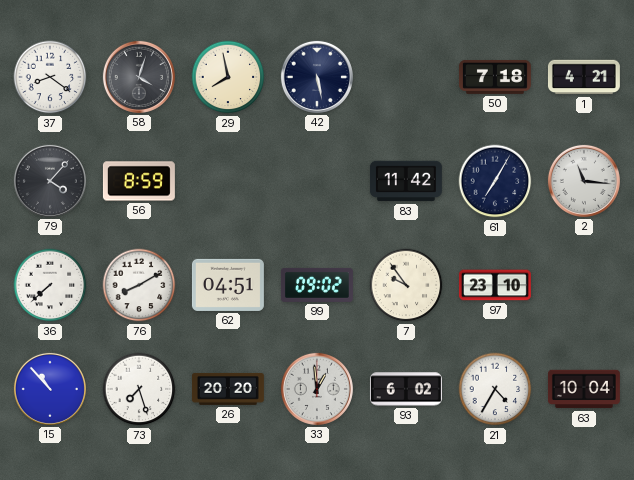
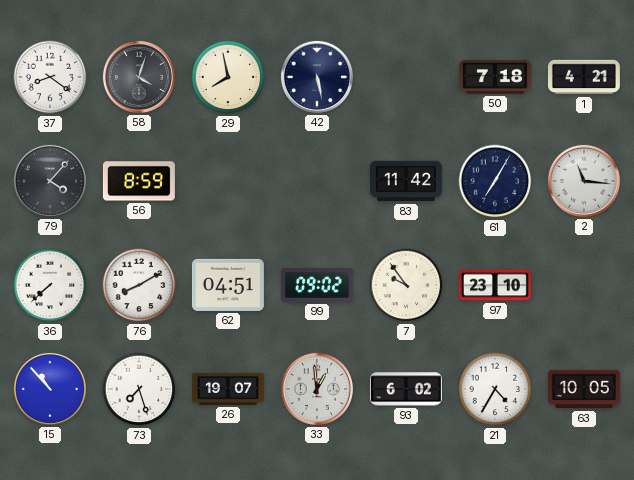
26: 20:20 -> 19:07 (228, 389)
63: 10:04 -> 10:05 (584, 389)
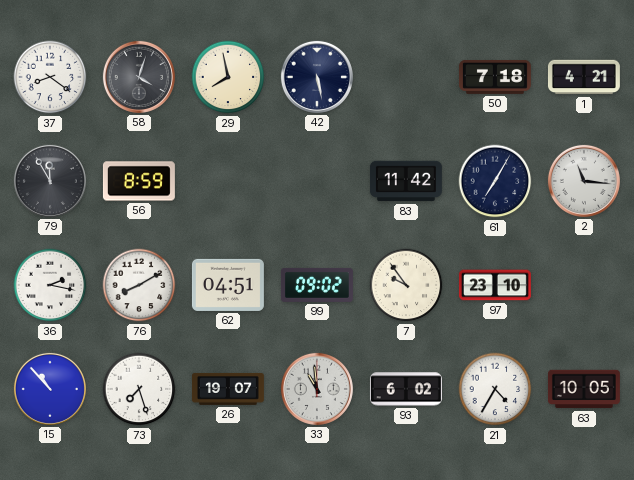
79: 4:07 -> 11:55 (50, 181)
36: 7:38 -> 2:17 (50, 285)
33: 12:59 -> 10:59 (317, 389)
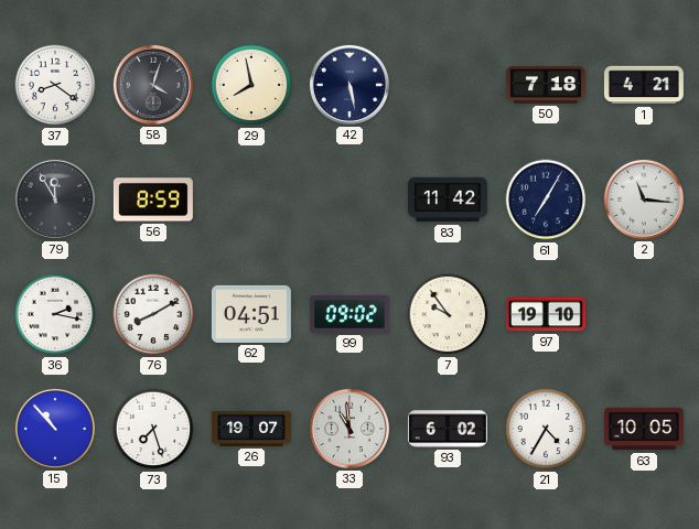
97: 23:10 -> 19:10 (546, 314)
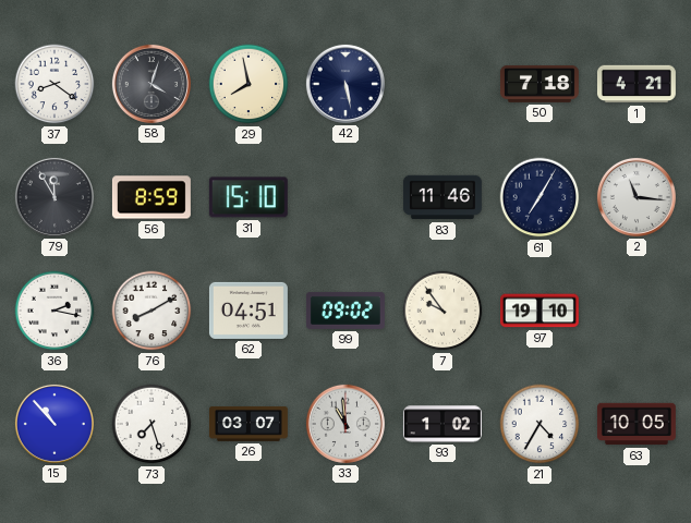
31: none -> 15:10 (248, 197)
83: 11:42 -> 11:46 (443, 197)
26: 19:07 -> 03:07 (248, 424)
93: 6:02 -> 1:02 (443, 424)
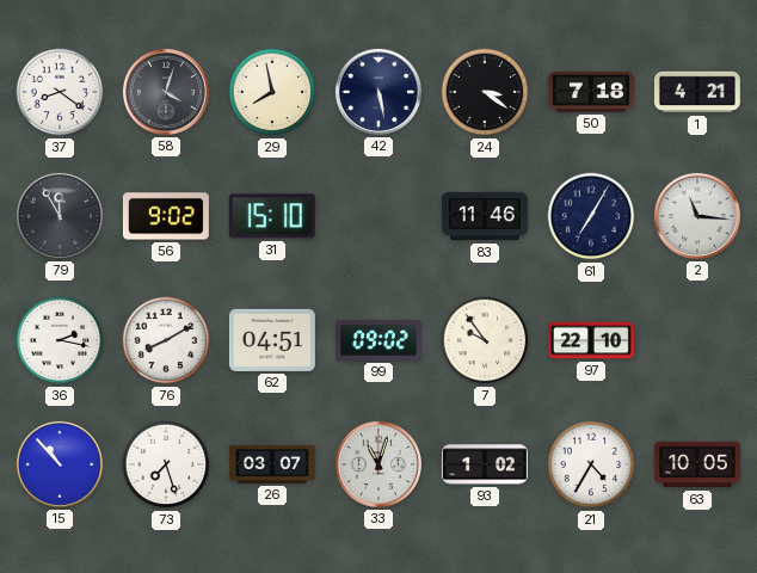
24: none -> 3:21 (485, 92)
56: 8:59 -> 9:02 (166, 216)
97: 19:10 -> 22:10 (591, 340)
33: 10:59 -> 11:03 (378, 464)
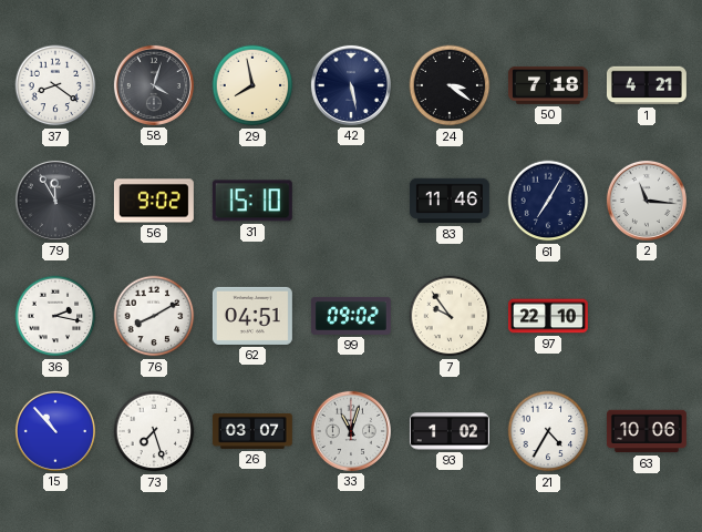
63: 10:05 -> 10:06 (647, 431)
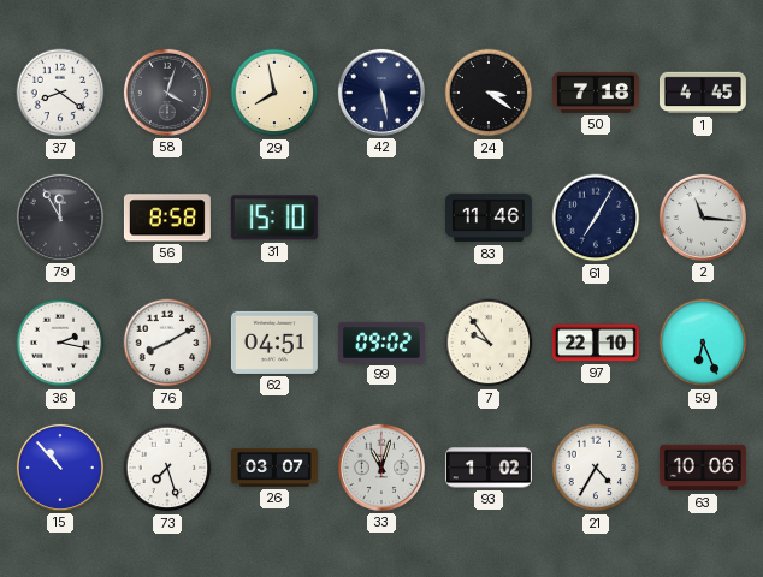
1: 4:21 -> 4:45 (703, 93)
56: 9:02 -> 8:58 (167, 218)
59: none -> 6:26 (703, 343)
